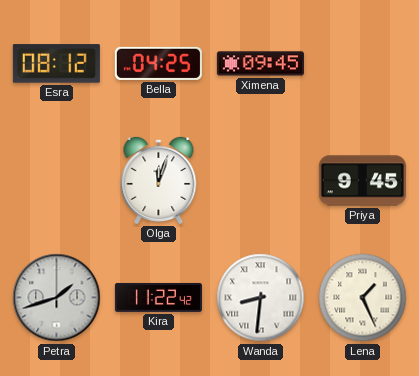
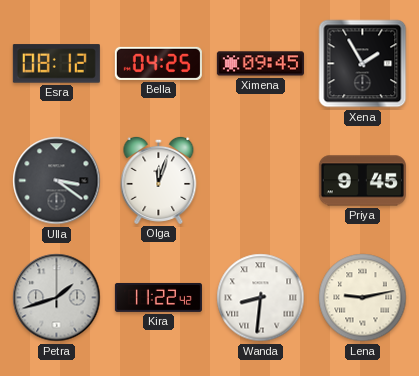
Xena: none -> 1:55 (363, 64)
Ulla: none -> 3:21 (57, 181)
Lena: 1:26 -> 9:13 (363, 298)
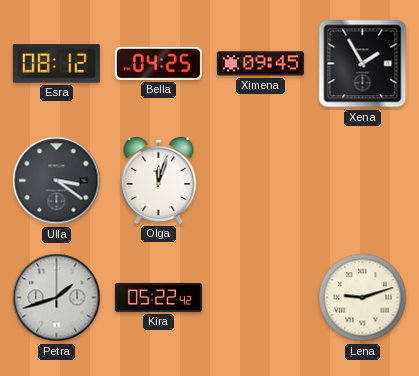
Priya: 9:45 -> none (362, 181)
Kira: 11:22 -> 05:22 (158, 297)
Wanda: 8:31 -> none (261, 298)
Lena: 9:13 -> 9:12 (363, 298)
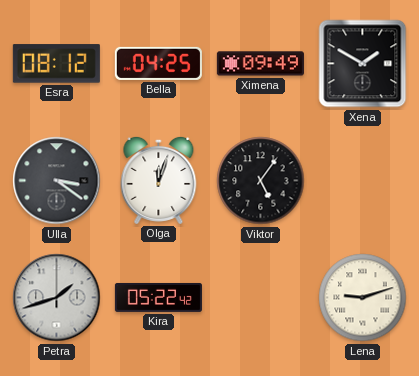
Ximena: 09:45 -> 09:49 (260, 64)
Xena: 1:55 -> 1:50 (363, 64)
Viktor: none -> 5:06 (261, 181)
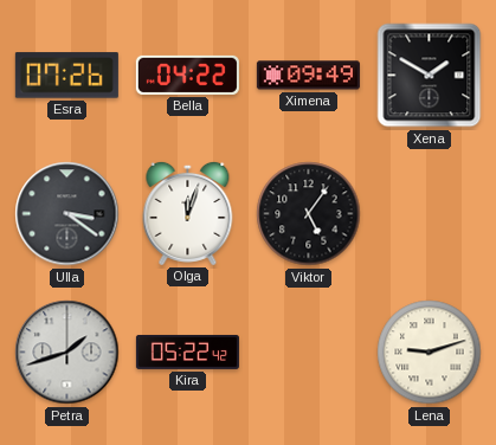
Esra: 08:12 -> 07:26 (66, 76)
Bella: 04:25 -> 04:22 (187, 75)
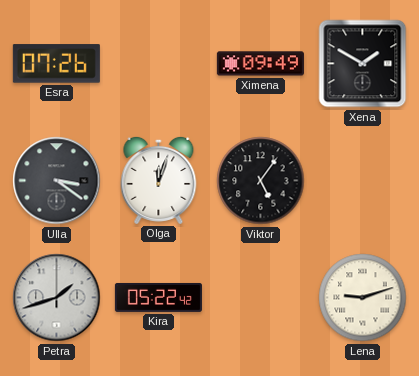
Bella: 04:22 -> none (187, 75)
